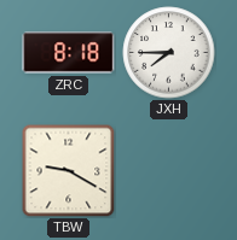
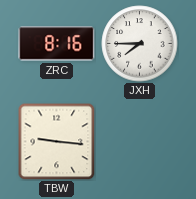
ZRC: 8:18 -> 8:16 (57, 44)
TBW: 9:20 -> 9:16 (56, 141)
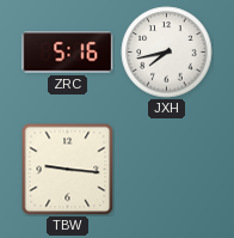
ZRC: 8:16 -> 5:16 (68, 53)
JXH: 7:45 -> 7:43 (167, 53)
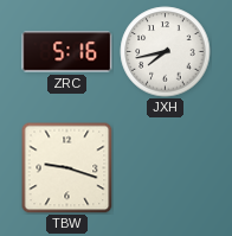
TBW: 9:16 -> 9:18 (66, 167)
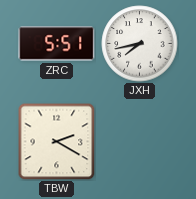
ZRC: 5:16 -> 5:51 (57, 44)
TBW: 9:18 -> 2:20 (56, 141)
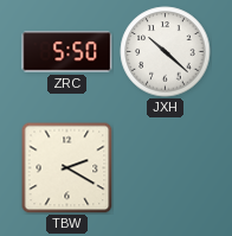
ZRC: 5:51 -> 5:50 (67, 52)
JXH: 7:43 -> 10:22 (166, 52)
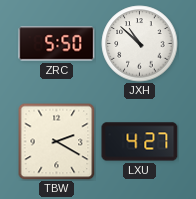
JXH: 10:22 -> 10:52 (140, 44)
LXU: none -> 4:27 (140, 142)
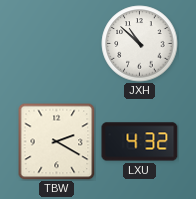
ZRC: 5:50 -> none (57, 44)
LXU: 4:27 -> 4:32 (140, 142)
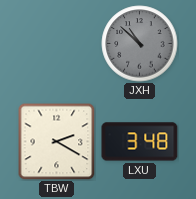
JXH dial: white -> grey (140, 44)
LXU: 4:32 -> 3:48 (140, 142)
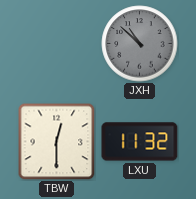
TBW: 2:20 -> 12:30 (56, 141)
LXU: 3:48 -> 11:32 (140, 142)
